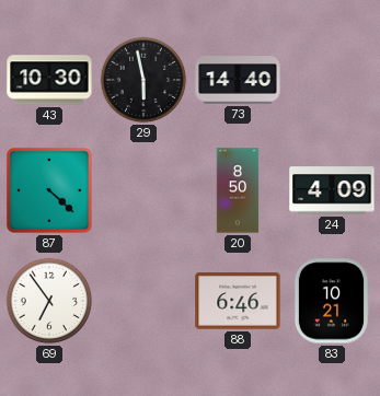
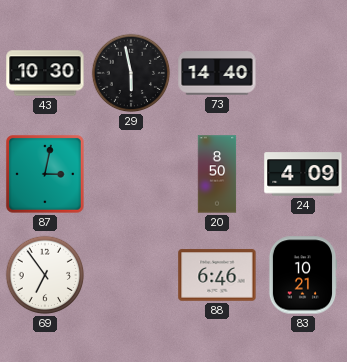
87: 4:22 -> 3:02 (45, 174)
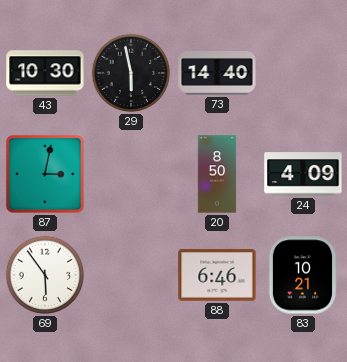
69: 6:54 -> 5:54 (45, 275)
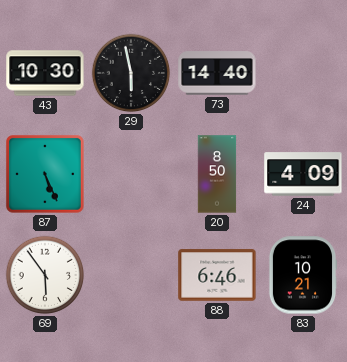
87: 3:02 -> 5:26 (45, 174)
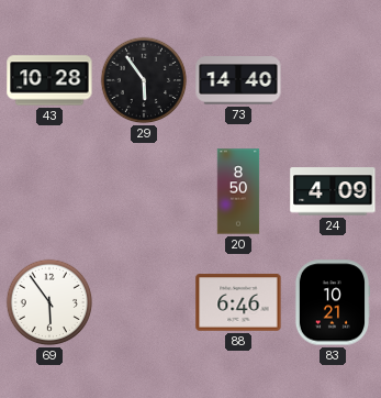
43: 10:30 -> 10:28 (49, 80)
29: 5:58 -> 5:54 (144, 80)
87: 5:26 -> none (45, 174)
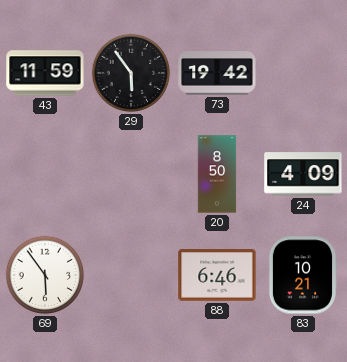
43: 10:28 -> 11:59 (45, 73)
73: 14:40 -> 19:42 (217, 73)
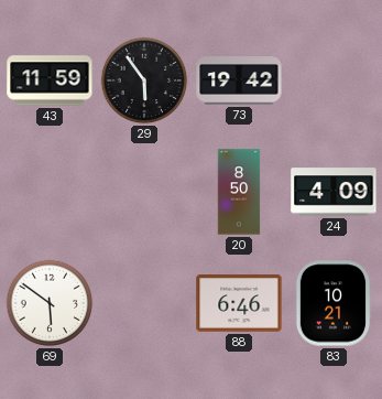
69: 5:54 -> 5:51 (50, 303)
